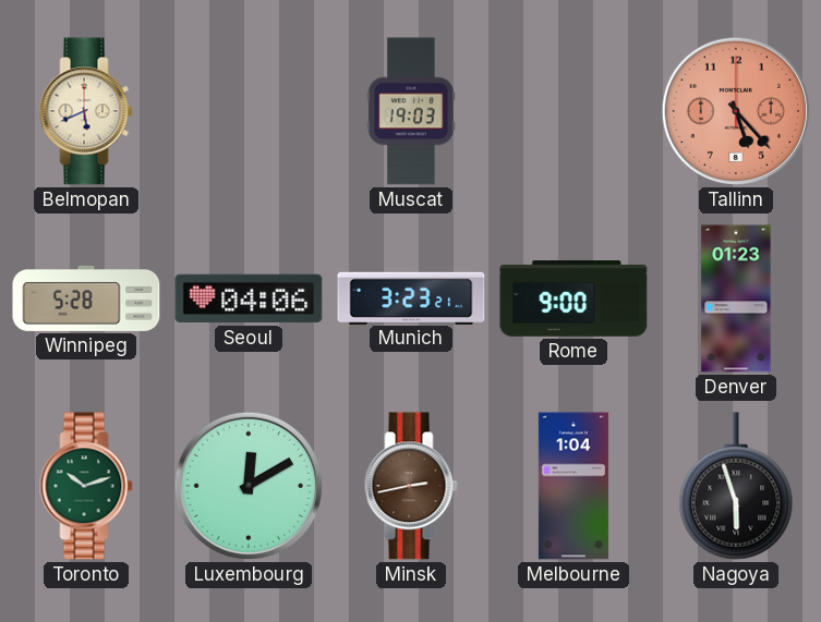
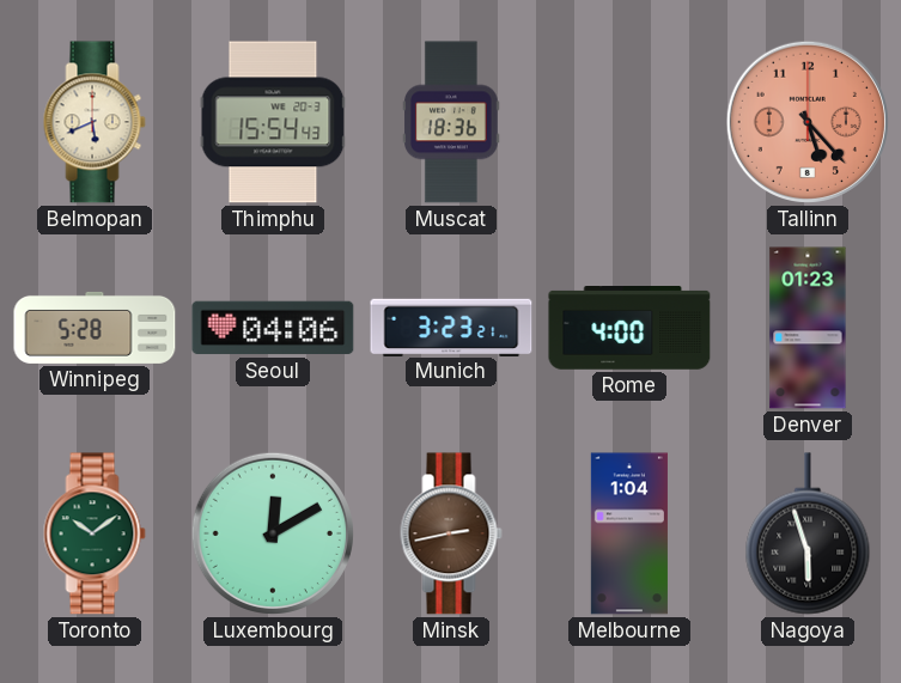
Thimphu: none -> 15:54 (273, 122)
Muscat: 19:03 -> 18:36 (452, 122)
Rome: 9:00 -> 4:00 (629, 329)
Toronto: 10:12 -> 10:09 (95, 533)
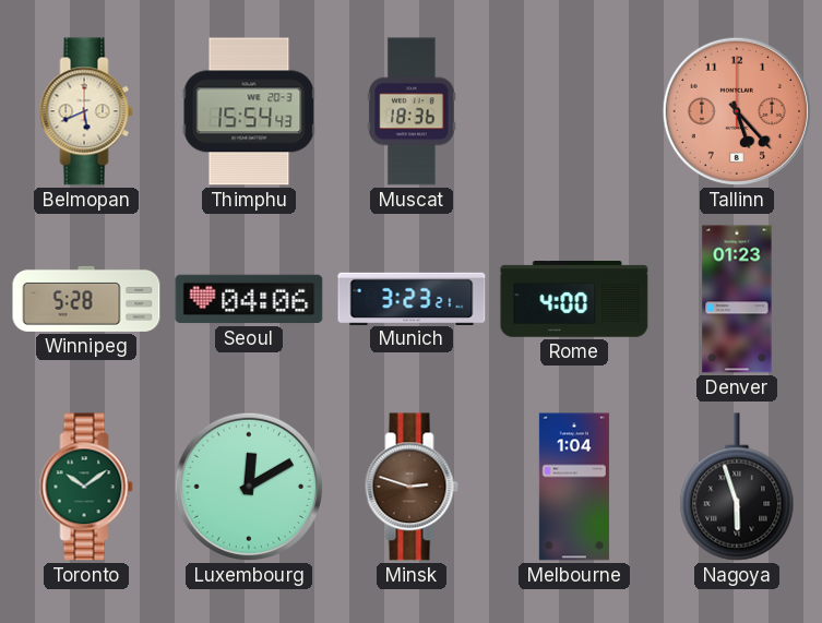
Minsk: 2:43 -> 2:48 (412, 487)
